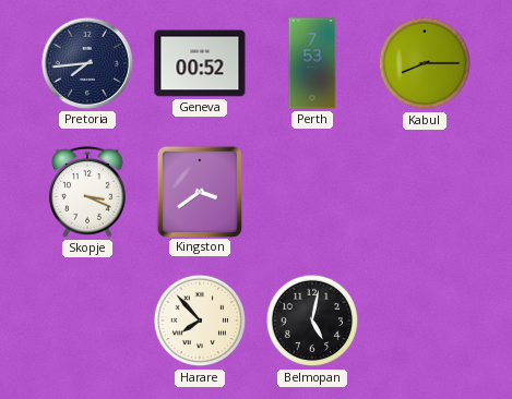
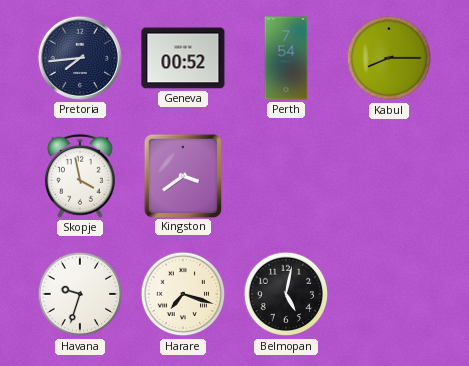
Perth: 7:53 -> 7:54 (286, 58)
Skopje: 3:19 -> 3:58 (80, 176)
Havana: none -> 9:33 (80, 294)
Harare: 7:53 -> 7:18 (183, 294)
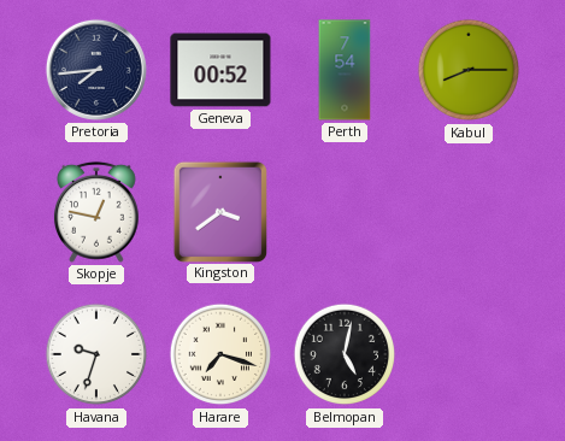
Skopje: 3:58 -> 12:47 (96, 212)
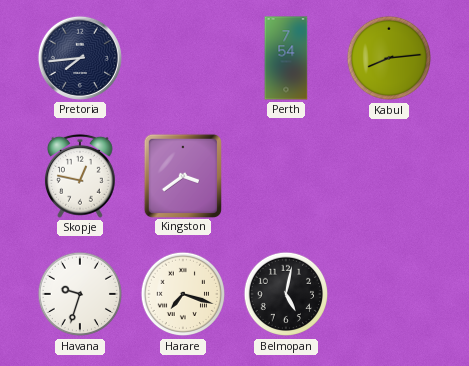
Geneva: 00:52 -> none (220, 70)
Kabul: 8:15 -> 8:14 (389, 58)
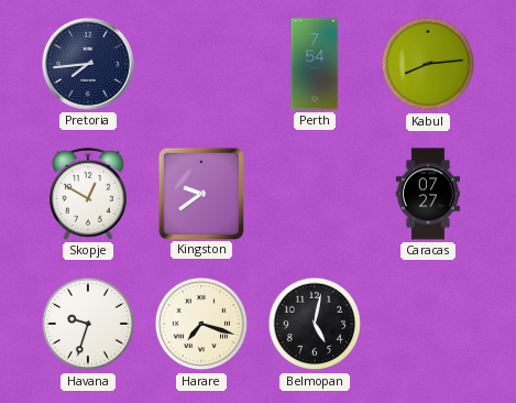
Skopje: 12:47 -> 12:50 (88, 194)
Kingston: 3:39 -> 9:39 (201, 193)
Caracas: none -> 07:27 (428, 194)
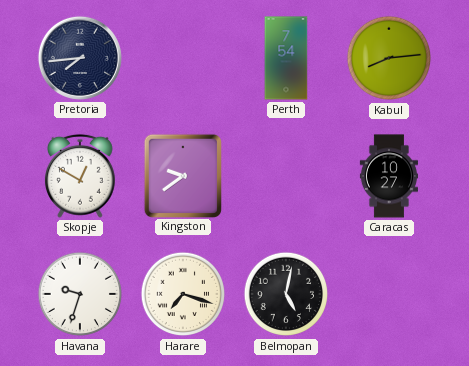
Caracas: 07:27 -> 10:27 (389, 176)
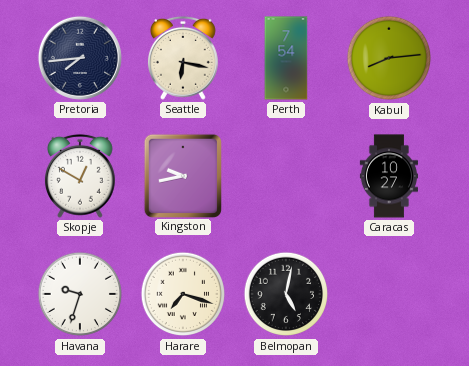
Seattle: none -> 6:17 (183, 58)
Kingston: 9:39 -> 9:43 (183, 175)
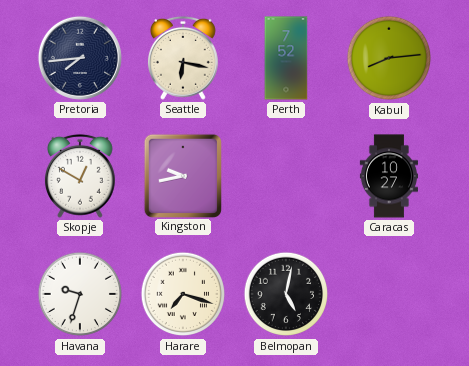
Perth: 7:54 -> 7:52 (286, 58)
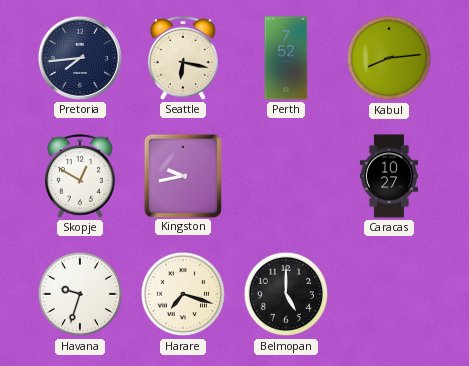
Belmopan: 5:02 -> 5:00 (286, 294)
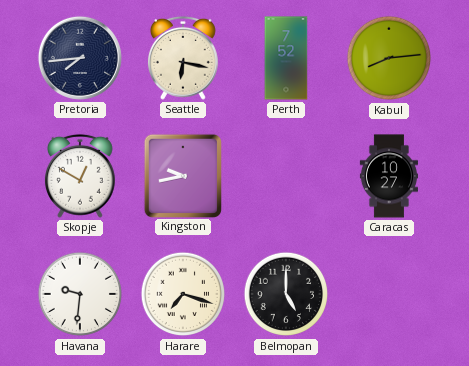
Havana: 9:33 -> 9:31 (80, 294)
